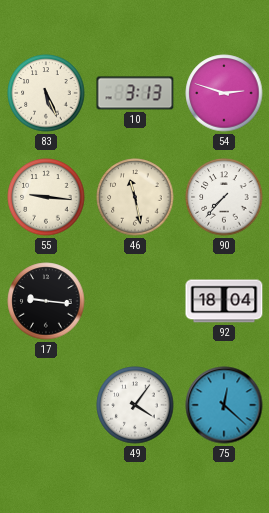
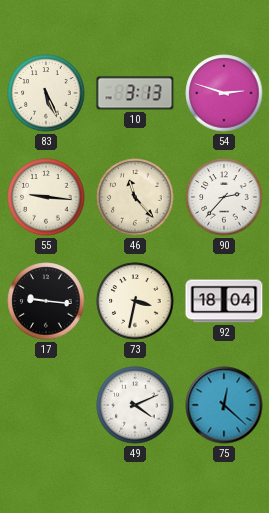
46: 11:28 -> 11:23 (135, 197)
90: 7:37 -> 2:37 (224, 197)
73: none -> 3:32 (135, 301)
49: 4:06 -> 4:11 (135, 405)
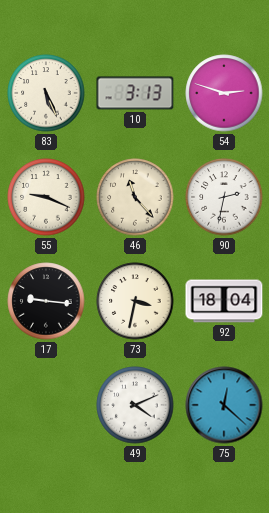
55: 9:16 -> 9:19 (46, 197)
90: 2:37 -> 2:32 (224, 197)
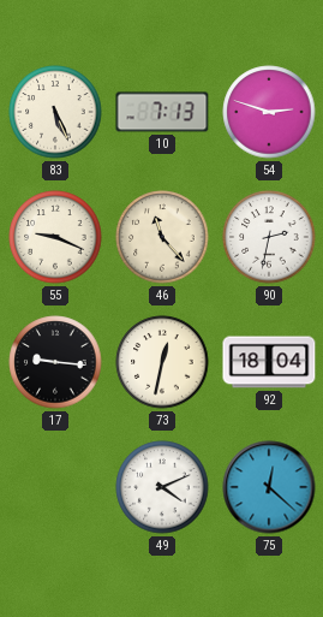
10: 3:13 -> 7:13 (162, 112)
73: 3:32 -> 12:32 (162, 362)
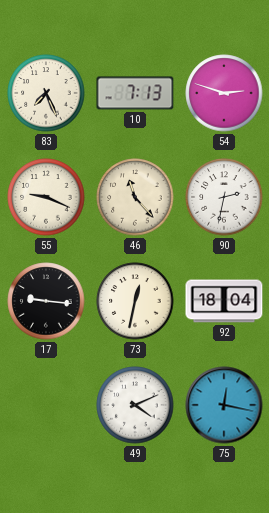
83: 5:26 -> 7:26 (46, 93)
75: 12:22 -> 12:17 (224, 405)
